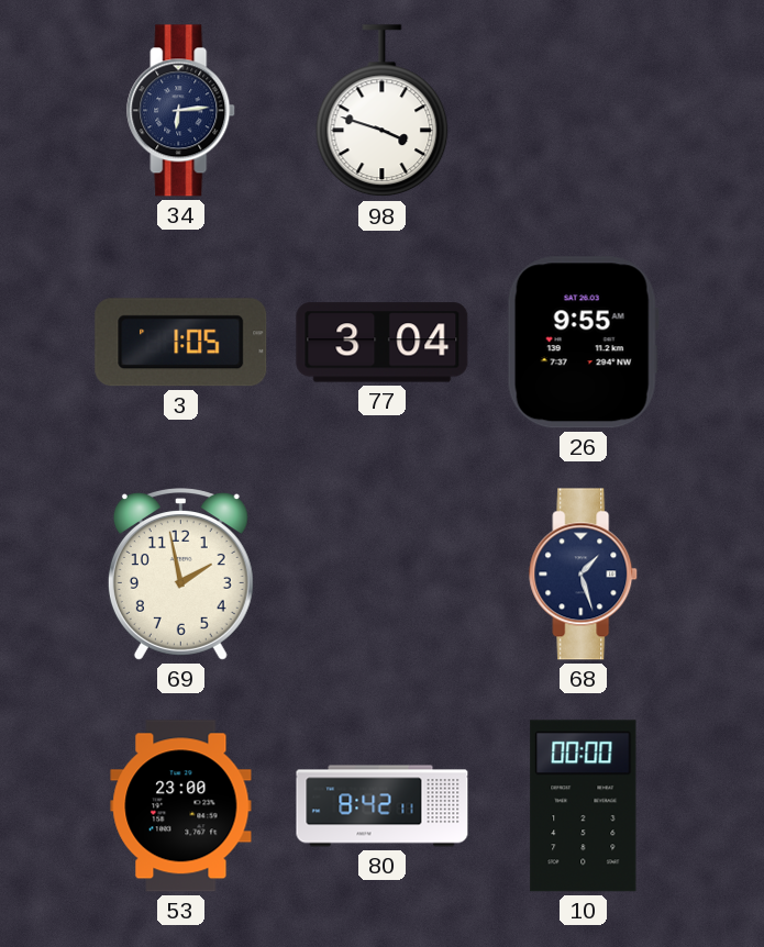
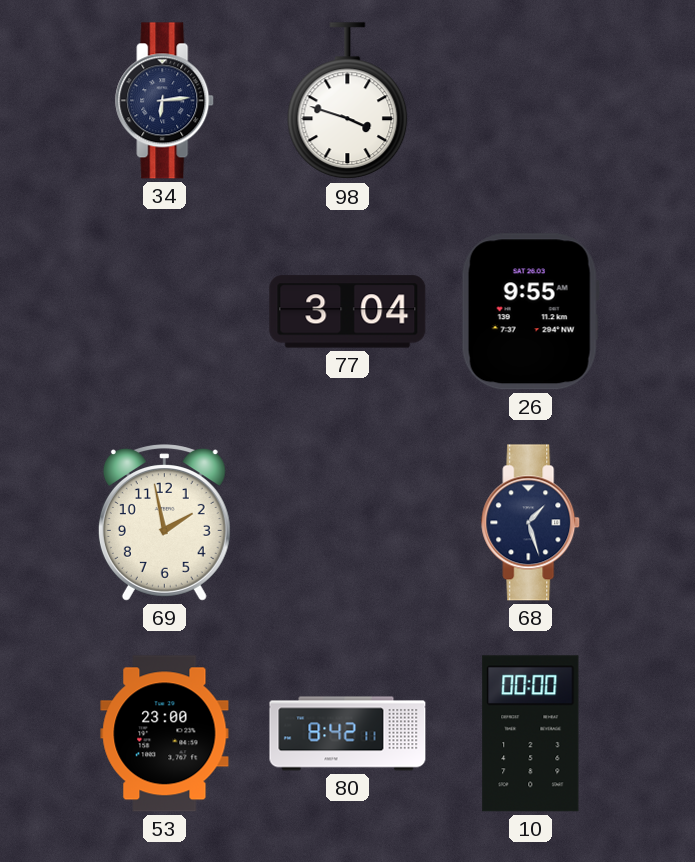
3: 1:05 -> none (181, 343)
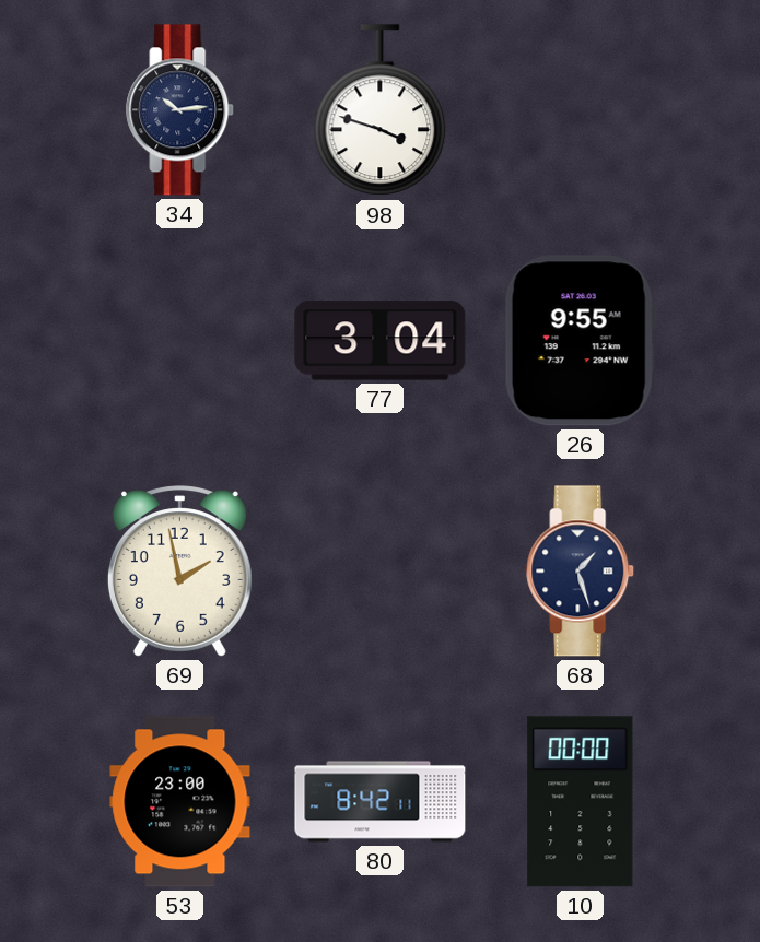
34: 6:14 -> 10:14 (180, 110)
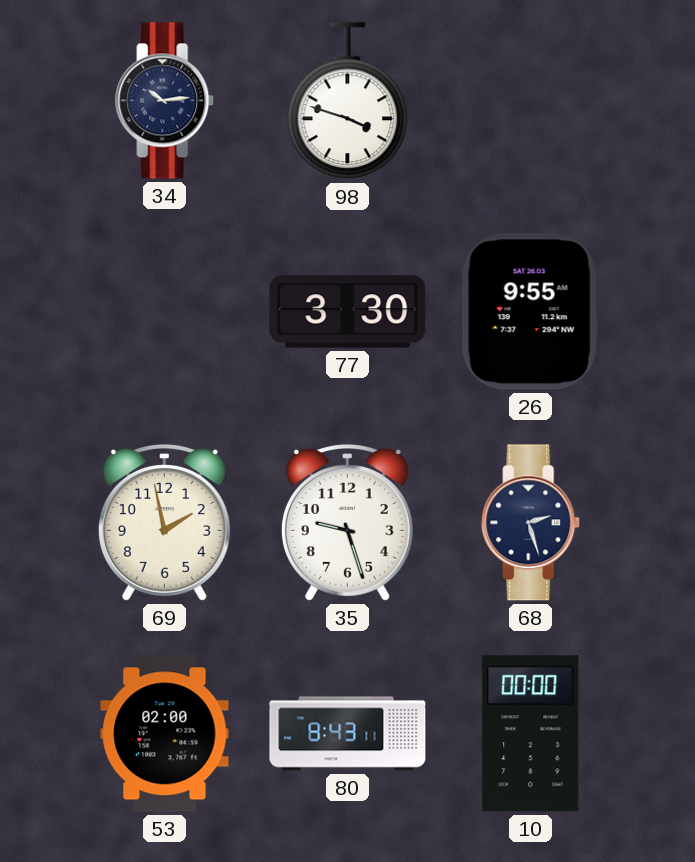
77: 3:04 -> 3:30 (348, 312)
35: none -> 9:27 (347, 523)
68: 1:27 -> 2:27 (531, 523)
53: 23:00 -> 02:00 (165, 734)
80: 8:42 -> 8:43 (348, 734)
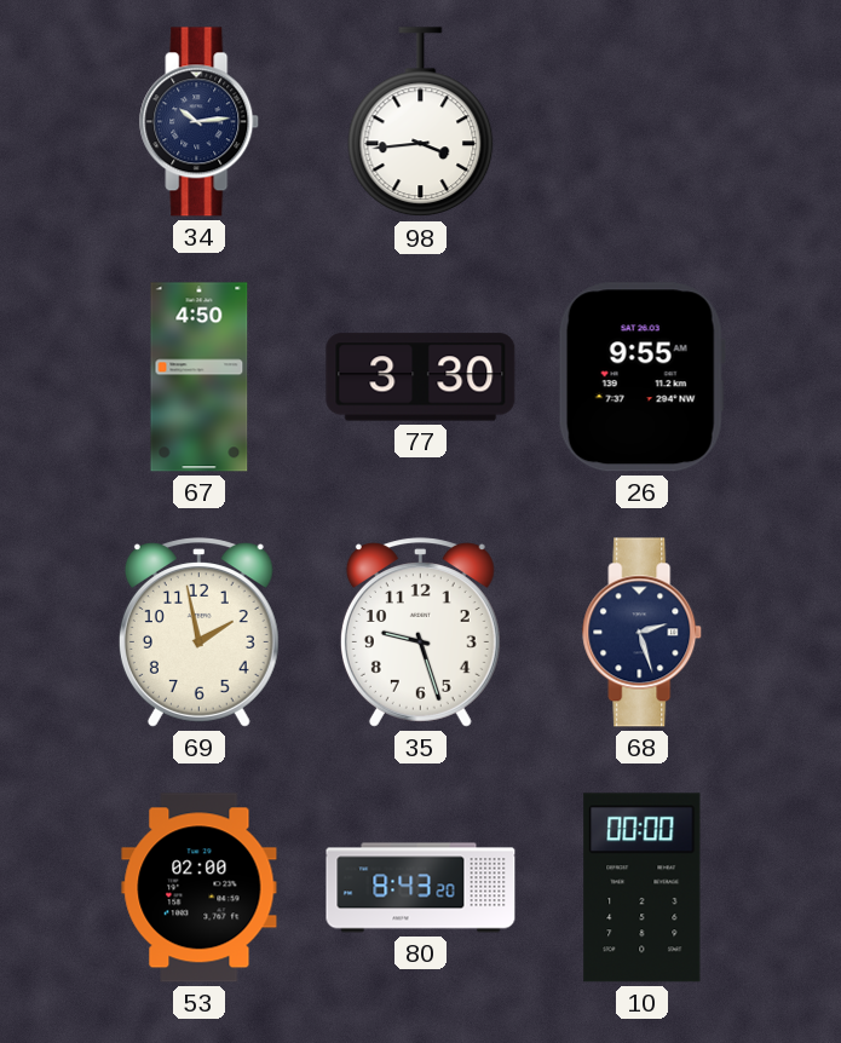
98: 3:48 -> 3:44 (421, 122)
67: none -> 4:50 (200, 378)
80: 8:43:11 -> 8:43:20 (421, 888)
